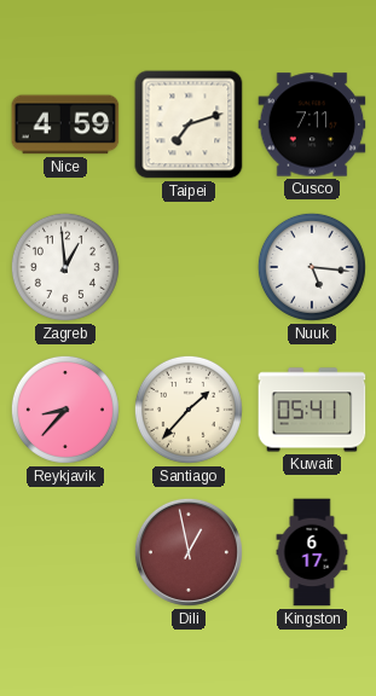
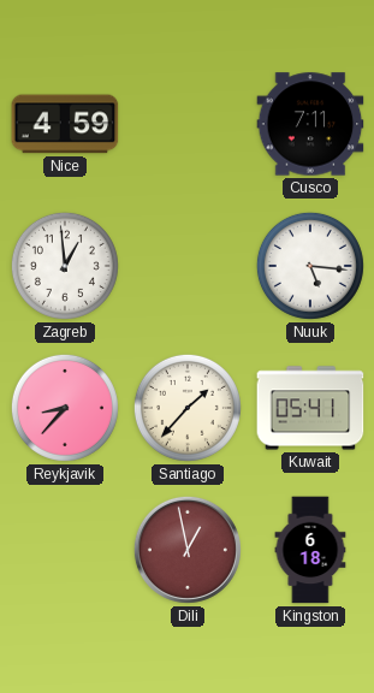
Taipei: 7:12 -> none (189, 124)
Kingston: 6:17 -> 6:18 (310, 550)
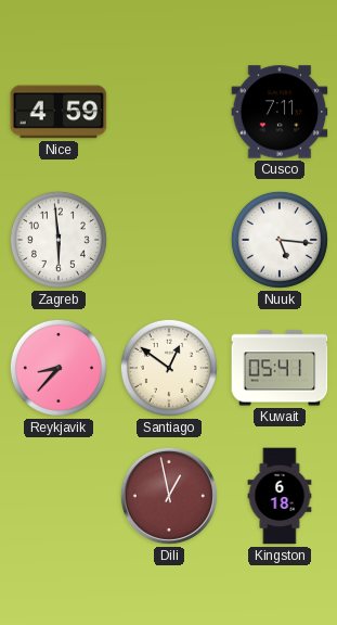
Zagreb: 12:59 -> 5:59 (59, 240)
Santiago: 1:37 -> 12:51 (169, 368)
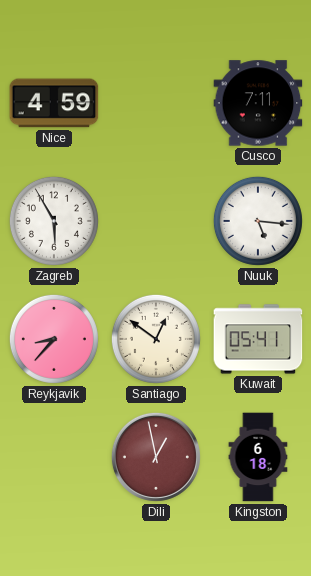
Zagreb: 5:59 -> 5:55 (54, 221)
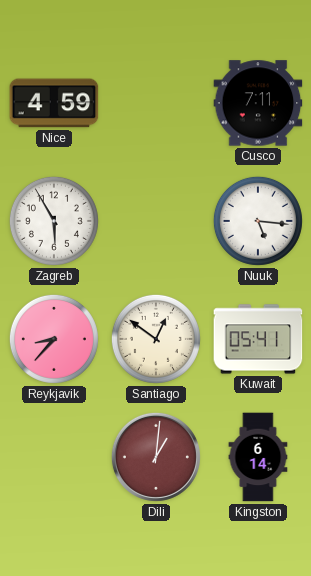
Dili: 12:58 -> 1:01 (156, 457)
Kingston: 6:18 -> 6:14 (258, 457)
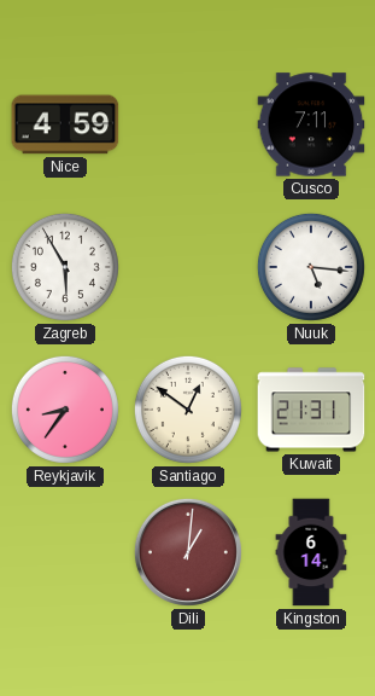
Reykjavik: 8:37 -> 8:36 (65, 410)
Kuwait: 05:41 -> 21:31 (311, 410)
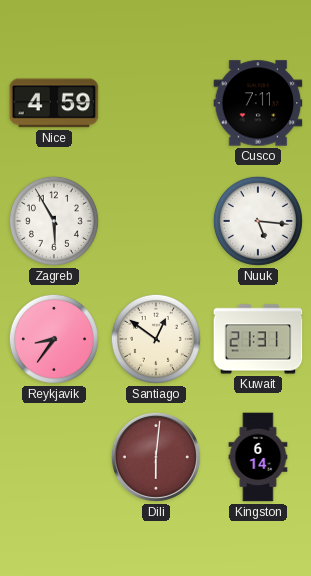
Dili: 1:01 -> 6:01 (156, 457)
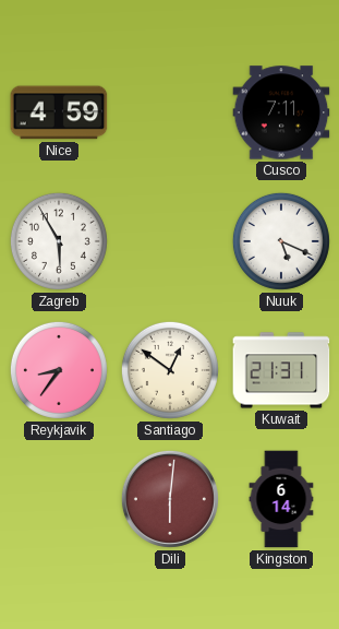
Nuuk: 5:16 -> 5:19 (281, 241)
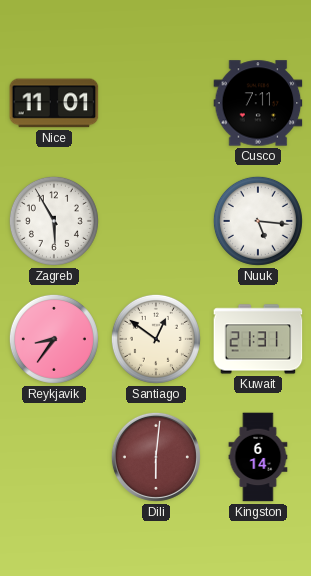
Nice: 4:59 -> 11:01 (54, 103)
Nuuk: 5:19 -> 5:16 (258, 221)
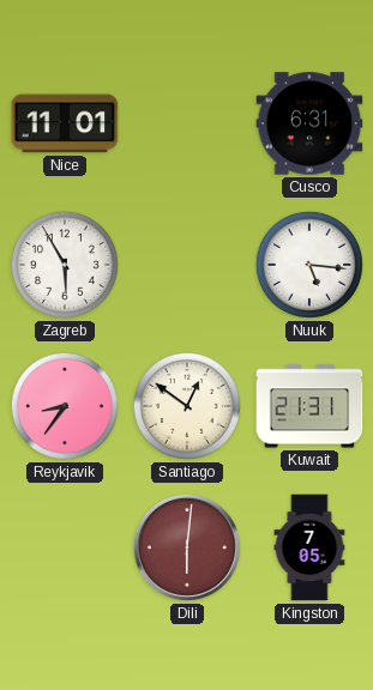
Cusco: 7:11 -> 6:31 (309, 123)
Kingston: 6:14 -> 7:05 (309, 547)
